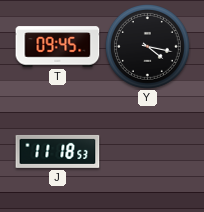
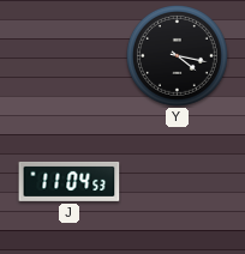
T: 09:45 -> none (58, 47)
J: 11:18 -> 11:04 (70, 181)
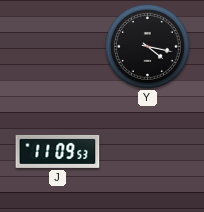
J: 11:04 -> 11:09 (58, 151)
